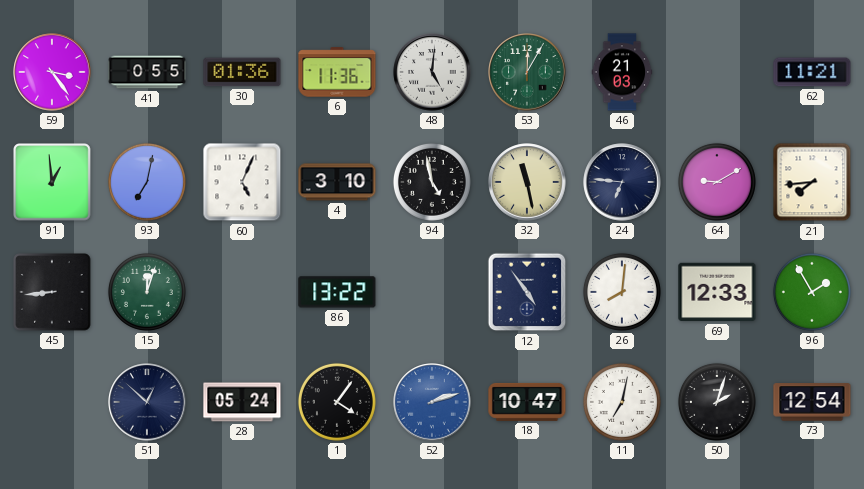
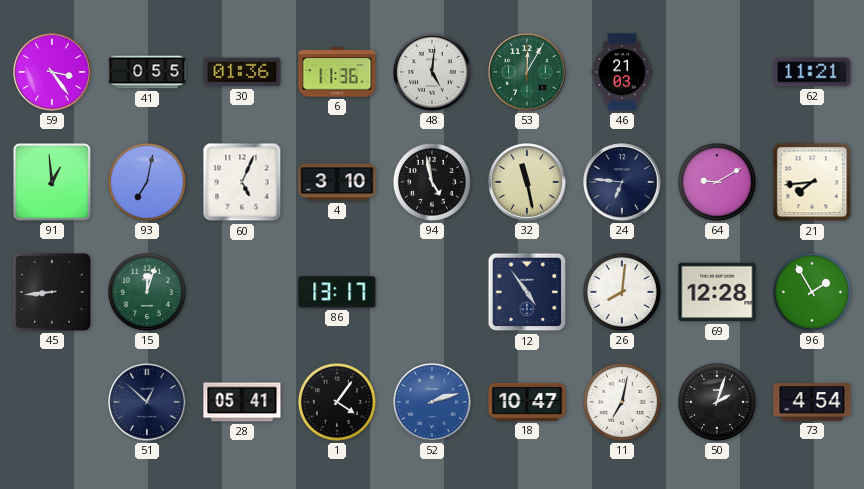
86: 13:22 -> 13:17 (337, 292)
69: 12:33 -> 12:28 (717, 292)
28: 05:24 -> 05:41 (242, 402)
73: 12:54 -> 4:54 (812, 402)
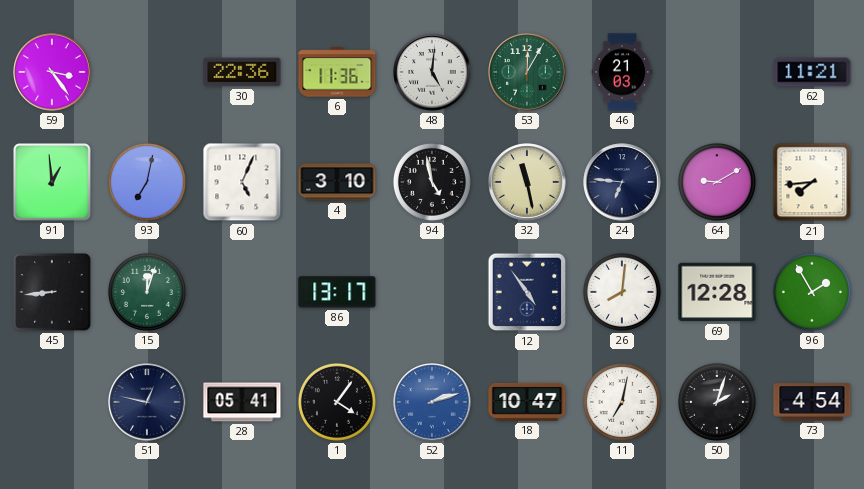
41: 0:55 -> none (147, 72)
30: 01:36 -> 22:36 (242, 72)
51: 12:52 -> 12:47 (147, 402)
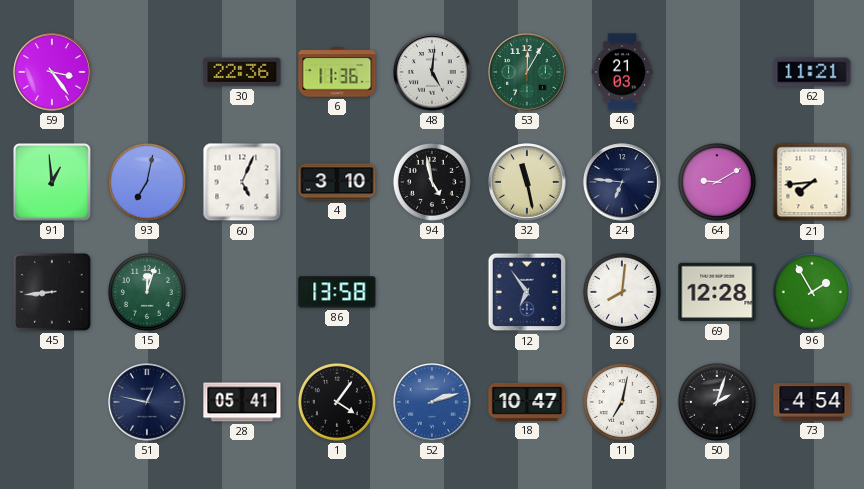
86: 13:17 -> 13:58 (337, 292)
12: 4:54 -> 6:54 (527, 292)
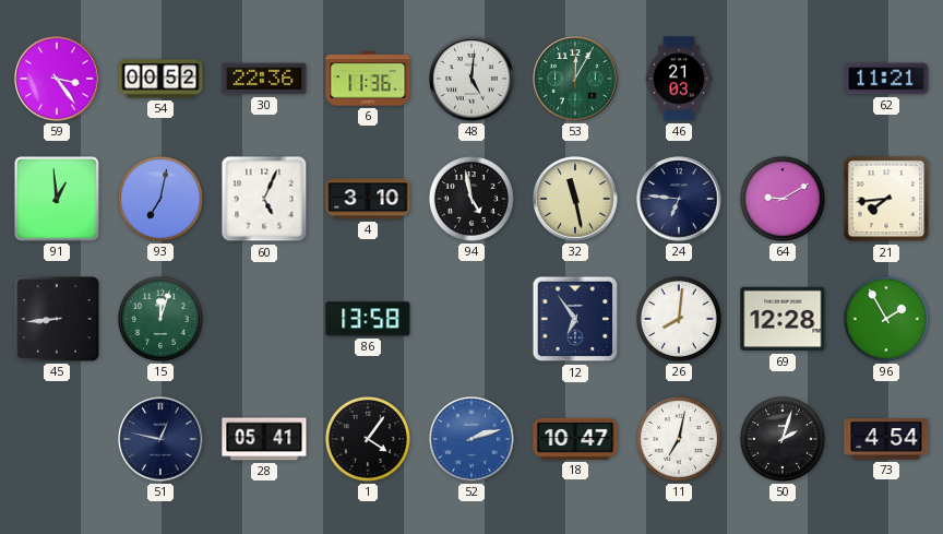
54: none -> 00:52 (160, 79)
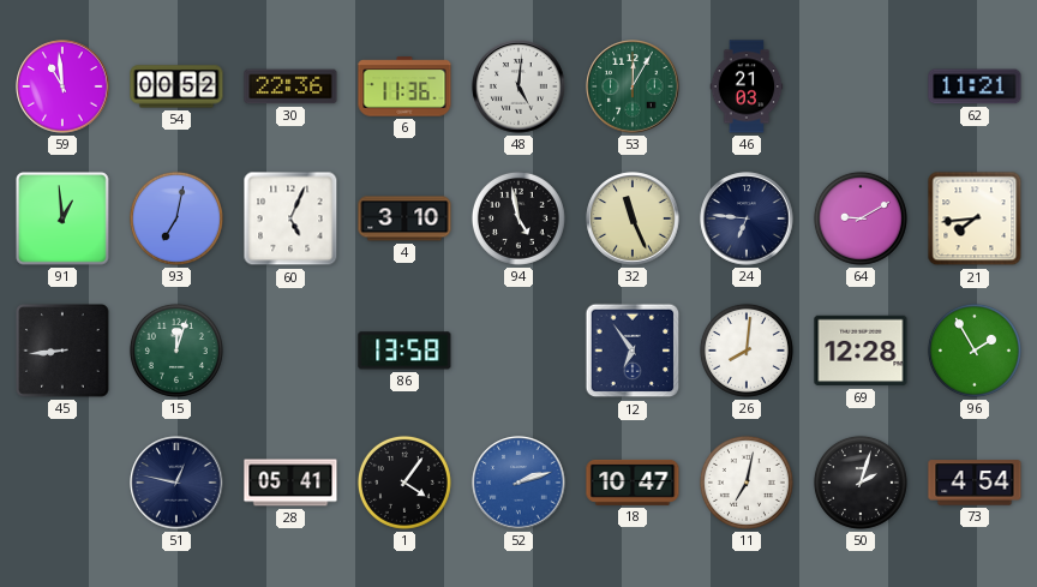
59: 3:24 -> 10:59 (62, 86)
32: 11:28 -> 11:26 (633, 218)
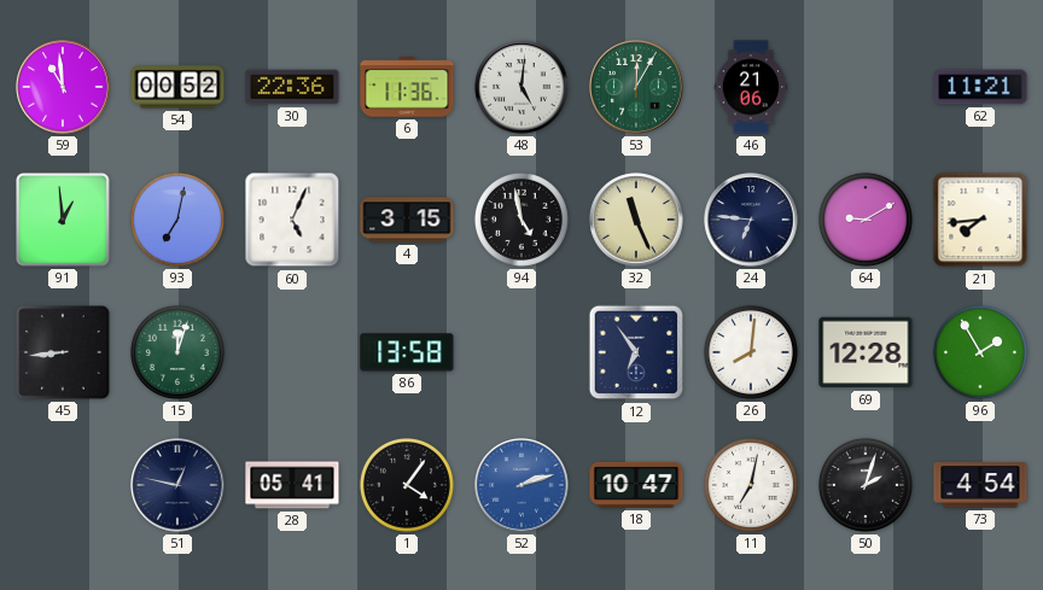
46: 21:03 -> 21:06 (751, 87)
4: 3:10 -> 3:15 (407, 220)
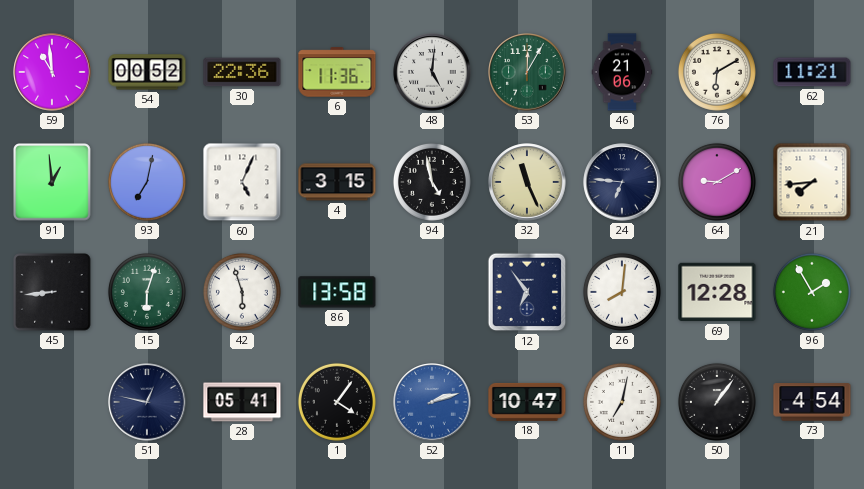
76: none -> 6:10 (717, 72)
15: 12:03 -> 6:03 (147, 292)
42: none -> 5:57 (242, 292)
50: 2:03 -> 1:06 (717, 402)
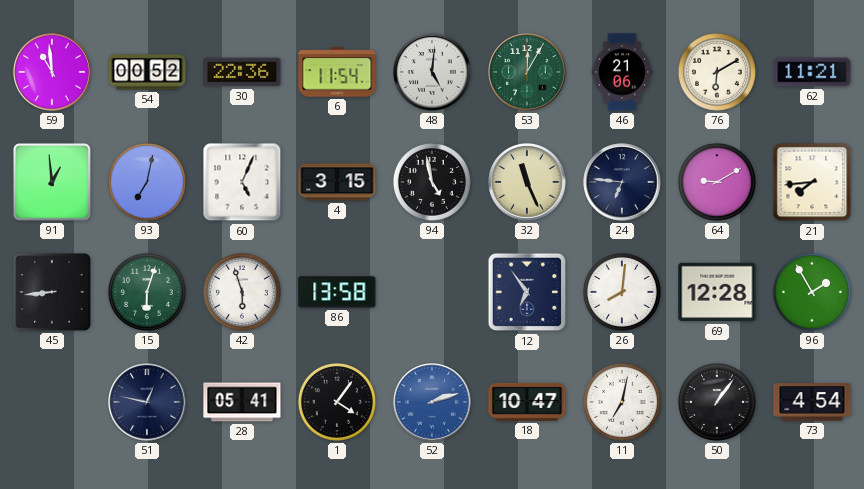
6: 11:36 -> 11:54 (337, 72)
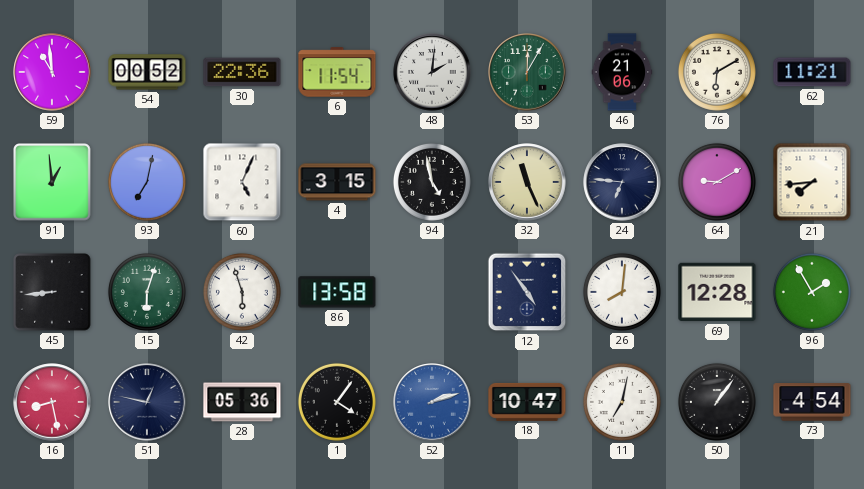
48: 5:01 -> 2:01 (432, 72)
12: 6:54 -> 4:54 (527, 292)
16: none -> 8:28 (52, 402)
28: 05:41 -> 05:36 (242, 402)
